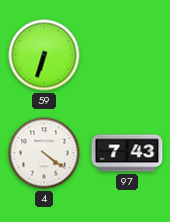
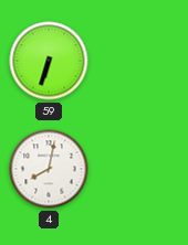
4: 4:21 -> 8:02 (49, 169)
97: 7:43 -> none (127, 153)
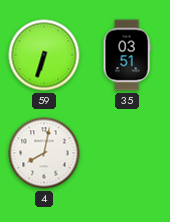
35: none -> 03:51 (127, 55)
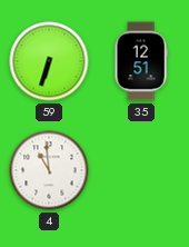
35: 03:51 -> 12:51 (141, 61)
4: 8:02 -> 10:59 (49, 170)
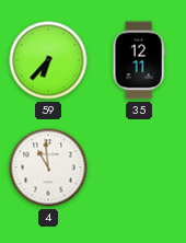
59: 6:33 -> 6:37 (48, 60)
35: 12:51 -> 12:11 (139, 60)
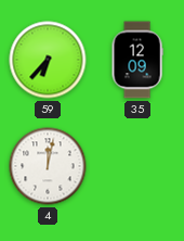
35: 12:11 -> 12:09 (137, 60)
4: 10:59 -> 12:02 (48, 166)
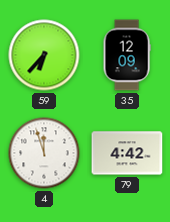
4: 12:02 -> 11:57 (44, 153)
79: none -> 4:42 (127, 153)
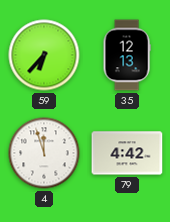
35: 12:09 -> 12:13 (127, 55)
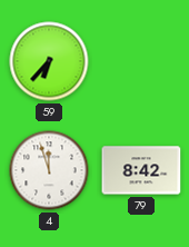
35: 12:13 -> none (127, 55)
79: 4:42 -> 8:42 (141, 170)
